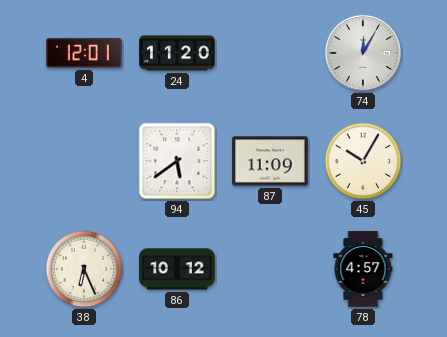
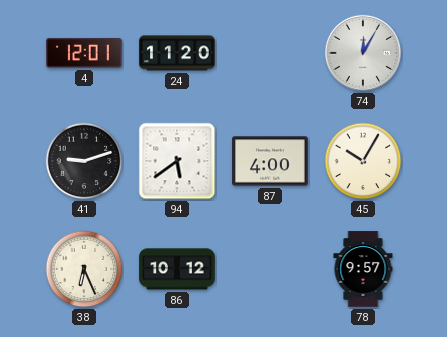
41: none -> 9:12 (84, 161)
87: 11:09 -> 4:00 (270, 161)
78: 4:57 -> 9:57 (363, 269)
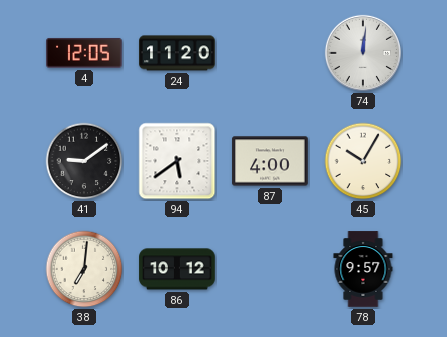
4: 12:01 -> 12:05 (84, 53)
74: 12:05 -> 12:01 (363, 53)
41: 9:12 -> 9:09 (84, 161)
38: 6:26 -> 7:01 (84, 269)
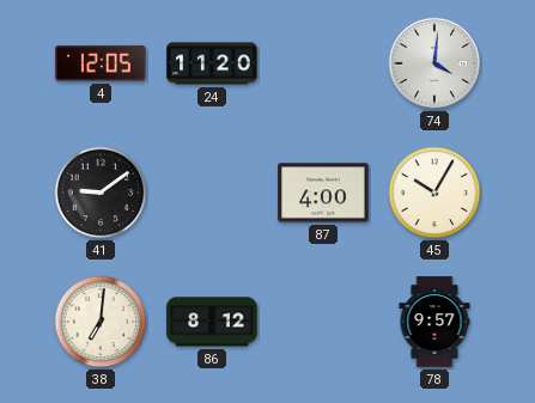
74: 12:01 -> 4:01 (434, 63)
94: 5:39 -> none (177, 161)
86: 10:12 -> 8:12 (212, 322)
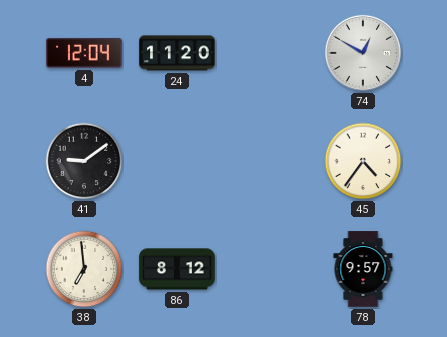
4: 12:05 -> 12:04 (84, 53)
74: 4:01 -> 12:50 (363, 53)
87: 4:00 -> none (323, 193)
45: 10:05 -> 4:36 (363, 161)
38: 7:01 -> 6:59 (84, 269)
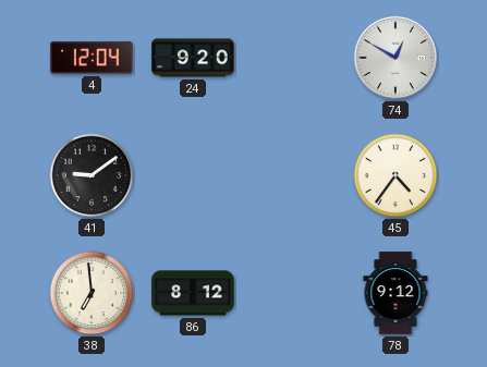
24: 11:20 -> 9:20 (193, 58)
78: 9:57 -> 9:12 (395, 293)
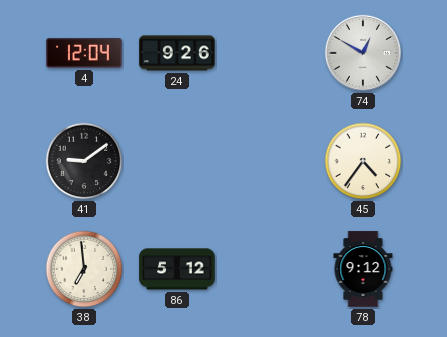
24: 9:20 -> 9:26 (177, 53)
86: 8:12 -> 5:12 (177, 269)
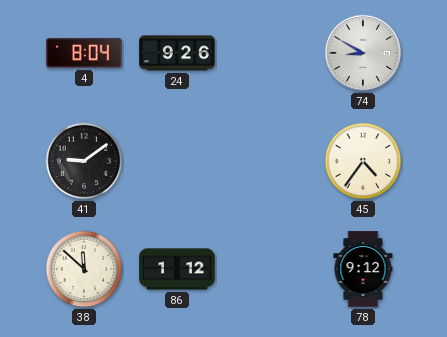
4: 12:04 -> 8:04 (84, 53)
74: 12:50 -> 8:50 (363, 53)
38: 6:59 -> 11:52 (84, 269)
86: 5:12 -> 1:12 (177, 269)
